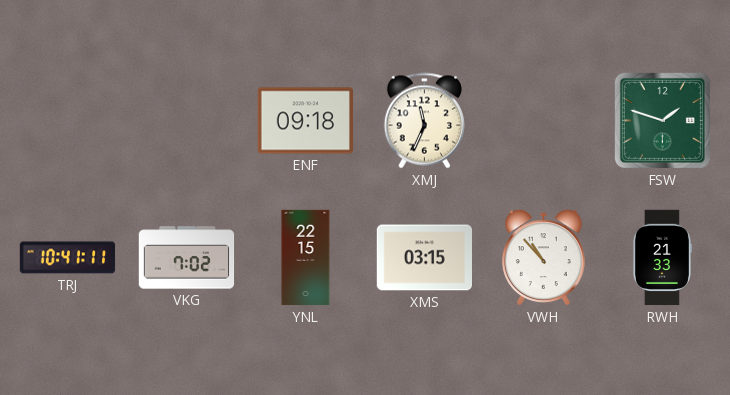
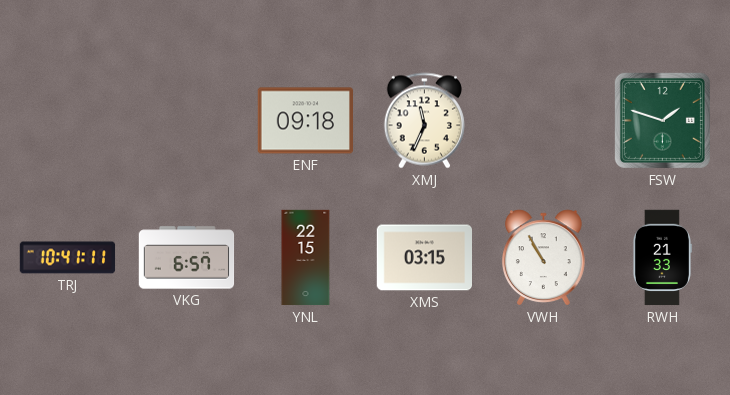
VKG: 7:02 -> 6:57 (187, 258)
VWH: 10:53 -> 10:55 (543, 258)
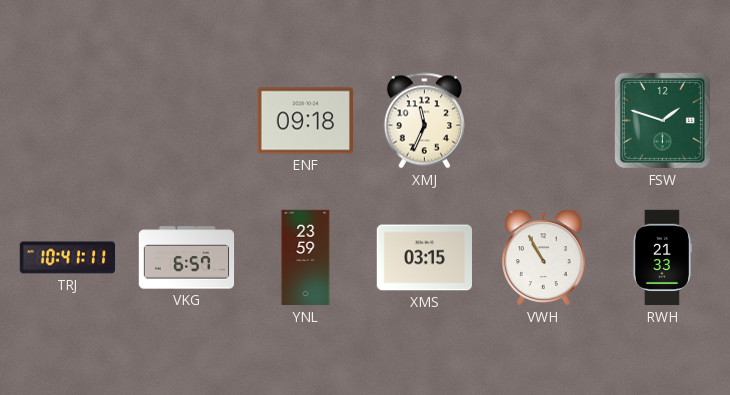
YNL: 22:15 -> 23:59 (306, 258)
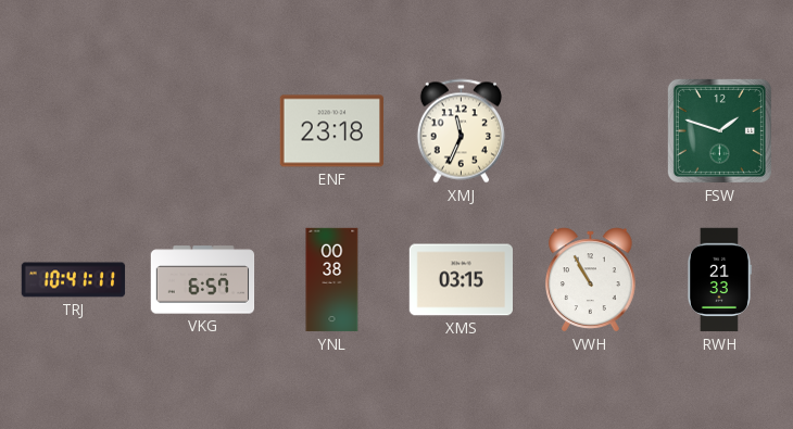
ENF: 09:18 -> 23:18 (331, 131)
YNL: 23:59 -> 00:38 (332, 280)
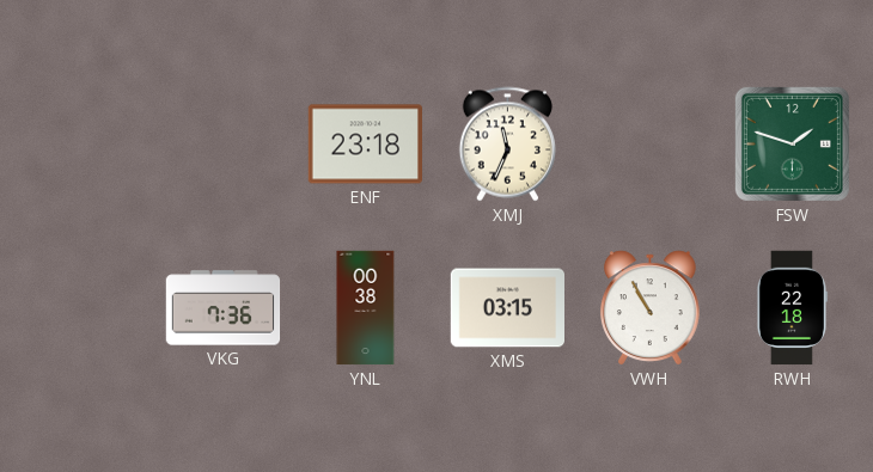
TRJ: 10:41 -> none (74, 280)
VKG: 6:57 -> 7:36 (224, 308)
RWH: 21:33 -> 22:18 (792, 308)
